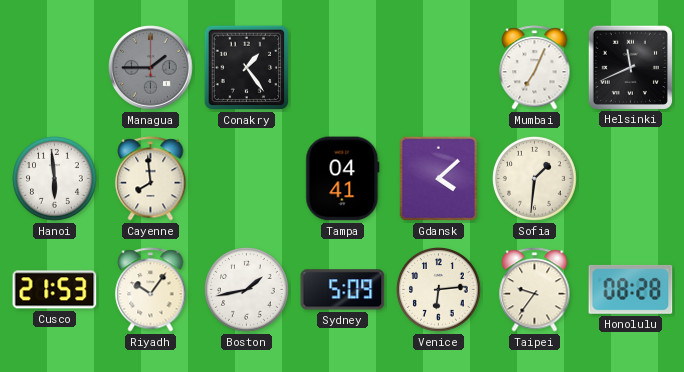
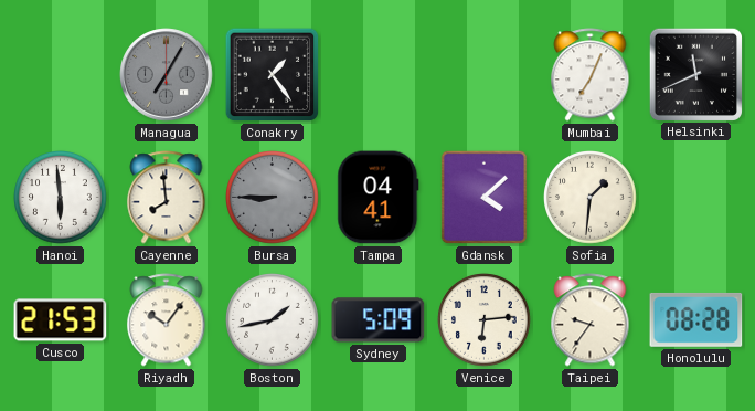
Managua: 1:45 -> 7:05 (167, 75)
Bursa: none -> 8:45 (273, 198)
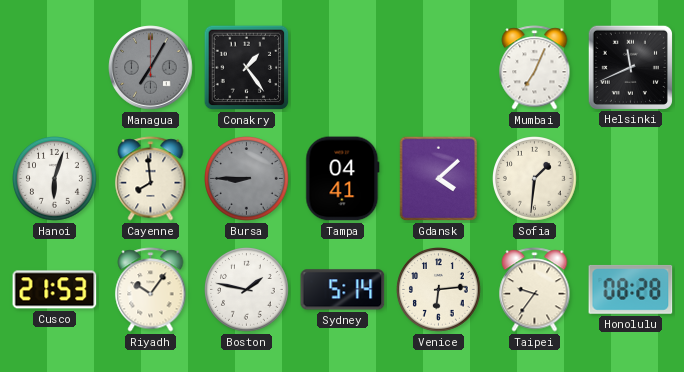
Hanoi: 5:59 -> 6:03 (55, 179)
Boston: 1:43 -> 1:47 (247, 290)
Sydney: 5:09 -> 5:14 (343, 290)
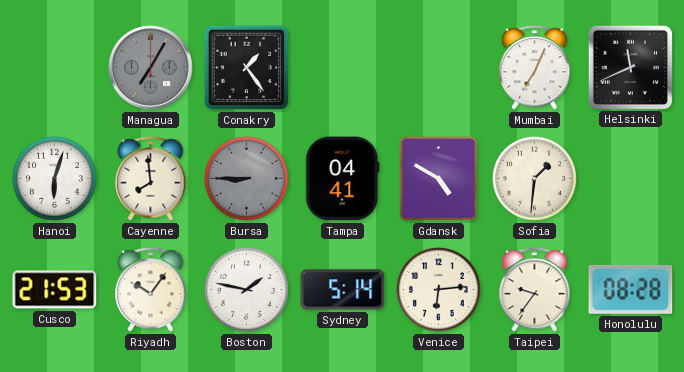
Gdansk: 4:08 -> 4:50 (439, 179)
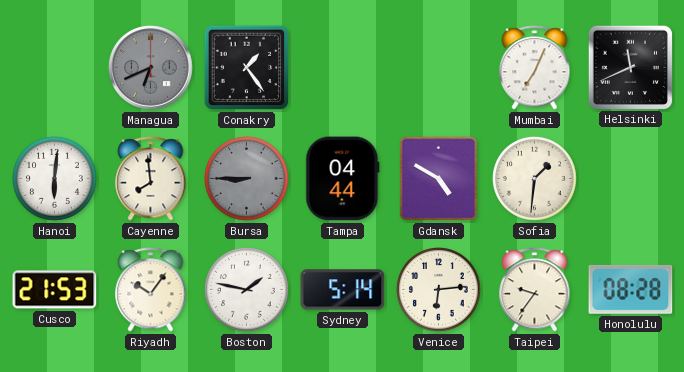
Managua: 7:05 -> 6:41 (151, 68)
Hanoi: 6:03 -> 6:01 (55, 179)
Tampa: 04:41 -> 04:44 (343, 179)
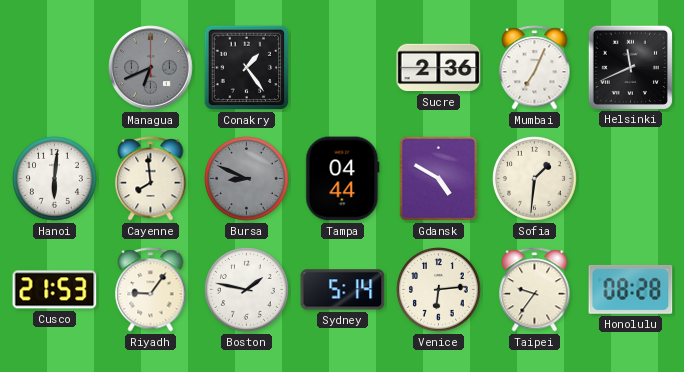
Sucre: none -> 2:36 (439, 68)
Bursa: 8:45 -> 8:49 (247, 179)
Riyadh: 10:06 -> 9:06 (151, 290)
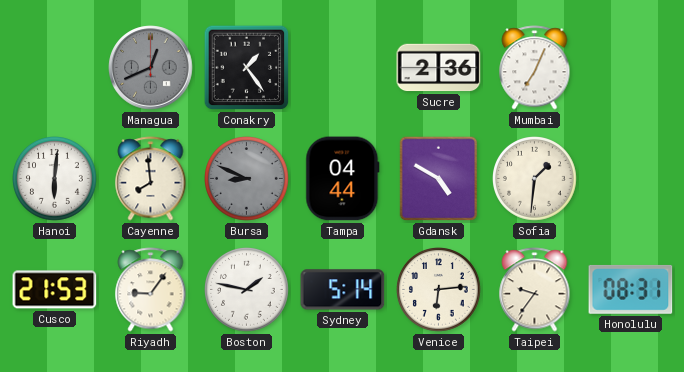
Managua: 6:41 -> 12:41 (151, 68)
Helsinki: 11:41 -> none (630, 67)
Honolulu: 08:28 -> 08:31 (631, 289)
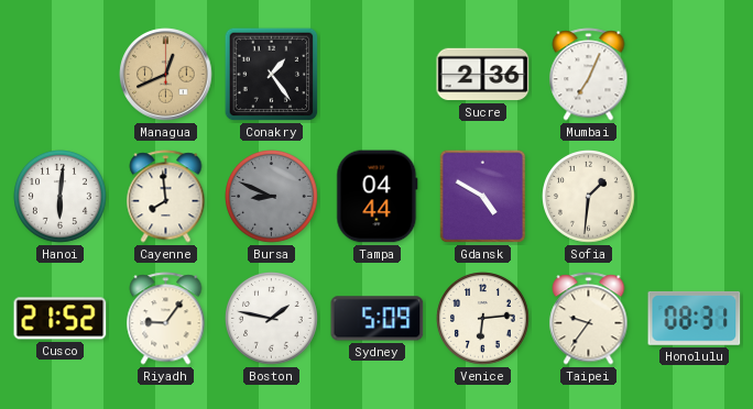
Managua dial: grey -> champagne (166, 75)
Cusco: 21:53 -> 21:52 (61, 319)
Sydney: 5:14 -> 5:09 (378, 319)
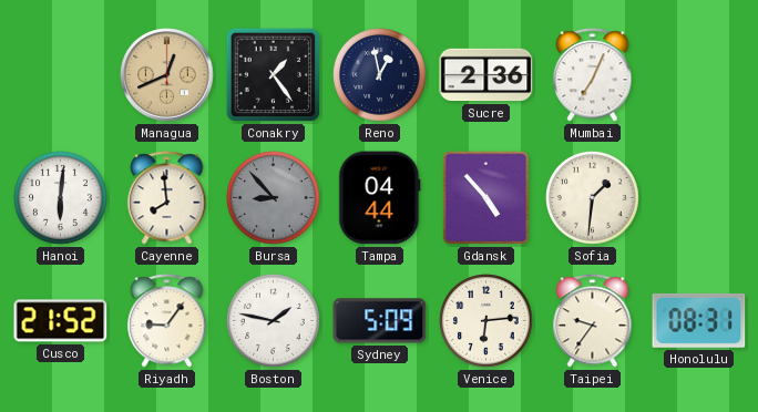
Reno: none -> 12:58 (380, 75)
Bursa: 8:49 -> 8:53 (274, 198)
Gdansk: 4:50 -> 4:53 (486, 198)
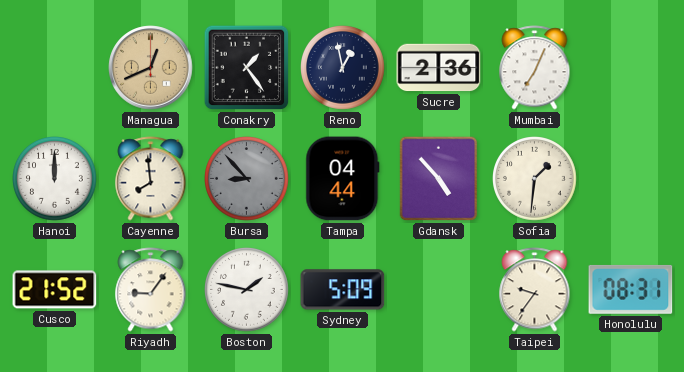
Hanoi: 6:01 -> 12:00 (55, 179)
Venice: 6:14 -> none (486, 321)
